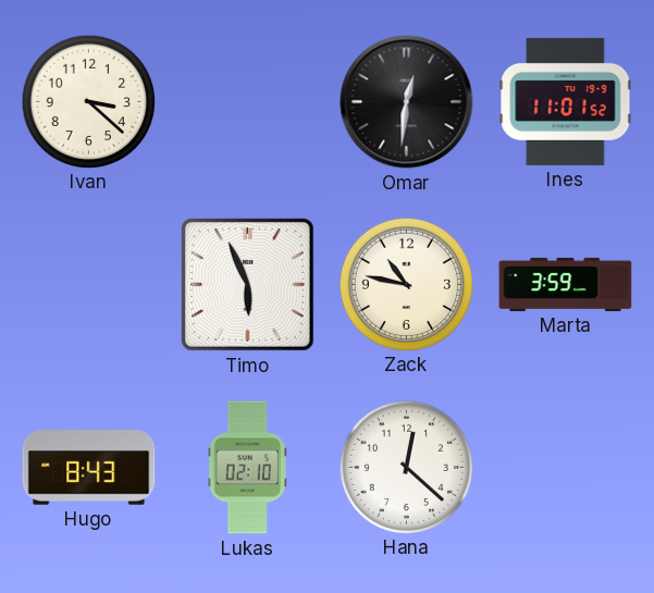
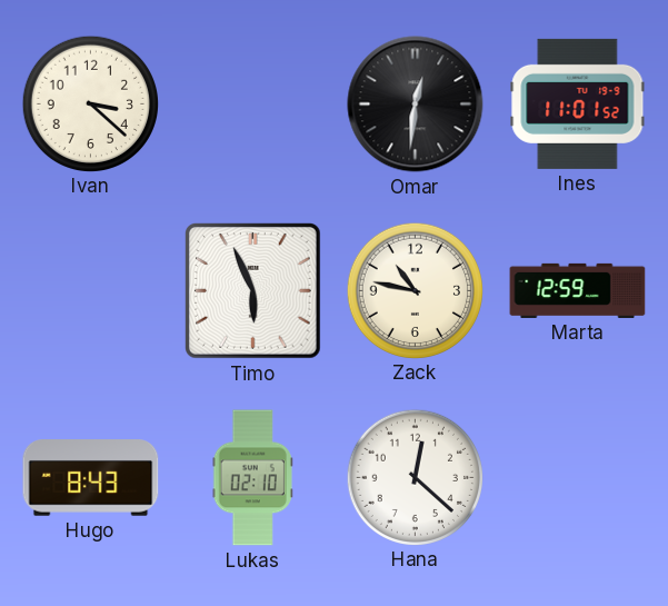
Marta: 3:59 -> 12:59 (578, 290)
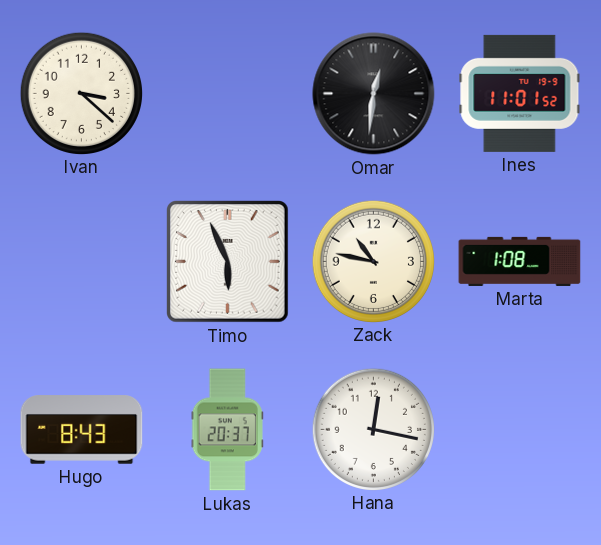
Marta: 12:59 -> 1:08 (520, 261)
Lukas: 02:10 -> 20:37 (227, 430)
Hana: 12:22 -> 12:17 (373, 429)
